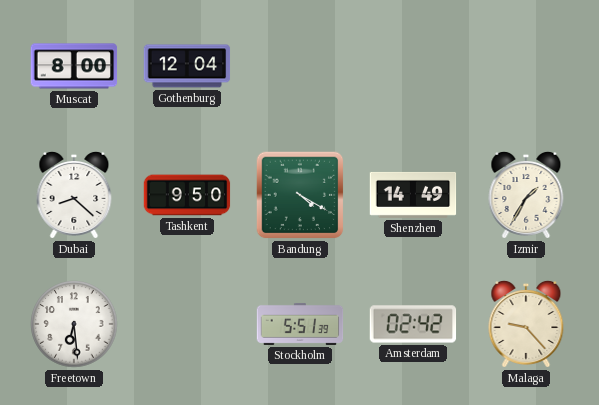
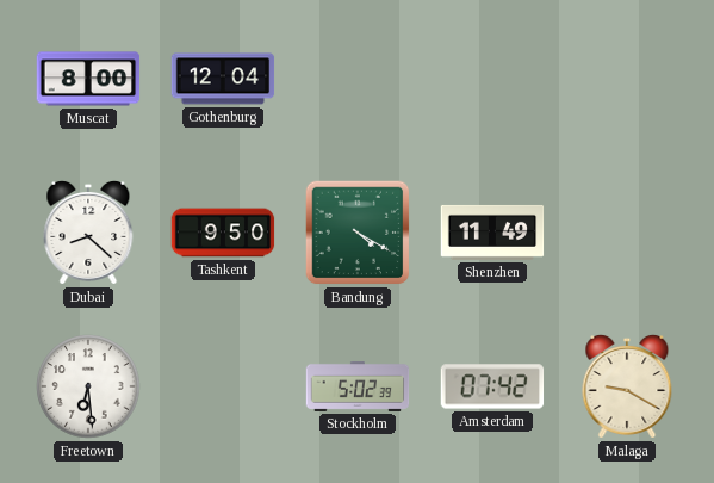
Shenzhen: 14:49 -> 11:49 (492, 233)
Izmir: 1:35 -> none (526, 195)
Stockholm: 5:51 -> 5:02 (358, 386)
Amsterdam: 02:42 -> 07:42 (492, 386)
Malaga: 9:23 -> 9:20 (627, 386)
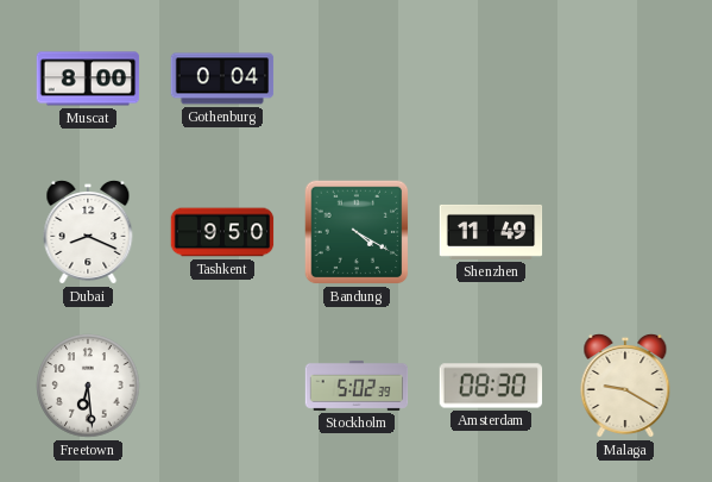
Gothenburg: 12:04 -> 0:04 (222, 79)
Dubai: 8:22 -> 8:19 (88, 232)
Amsterdam: 07:42 -> 08:30 (491, 386)
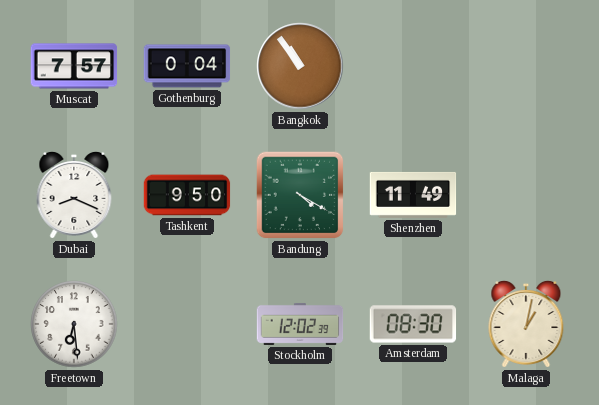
Muscat: 8:00 -> 7:57 (74, 66)
Bangkok: none -> 10:54 (300, 66)
Stockholm: 5:02 -> 12:02 (300, 324)
Malaga: 9:20 -> 1:02 (526, 324)
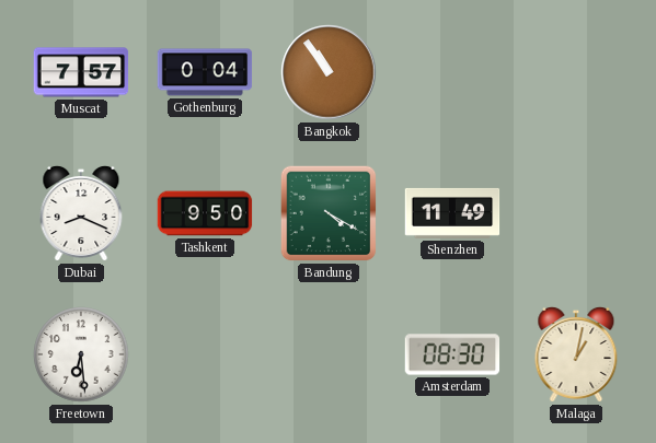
Stockholm: 12:02 -> none (300, 324)
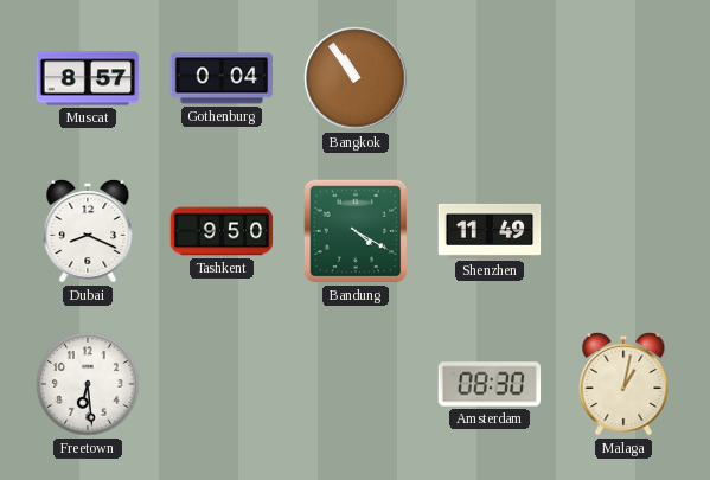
Muscat: 7:57 -> 8:57 (88, 78)
